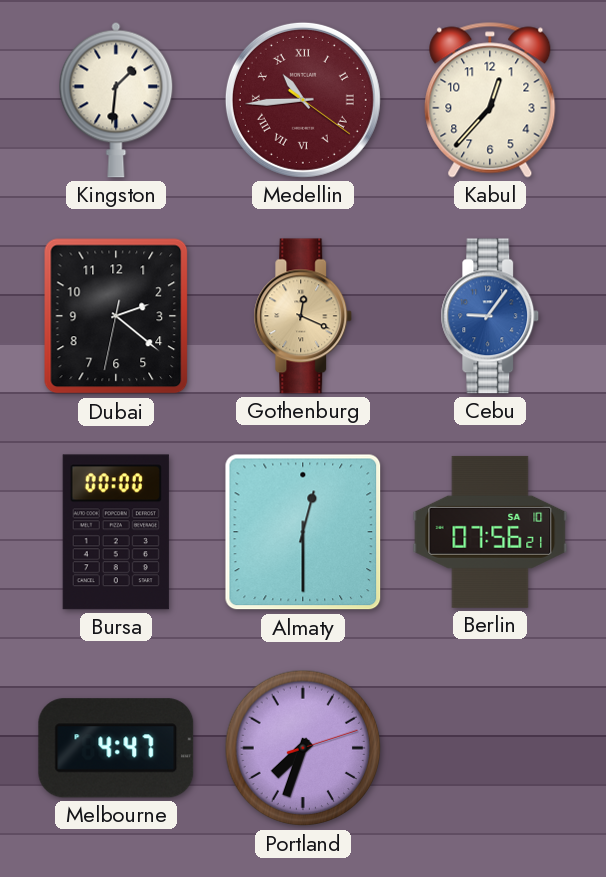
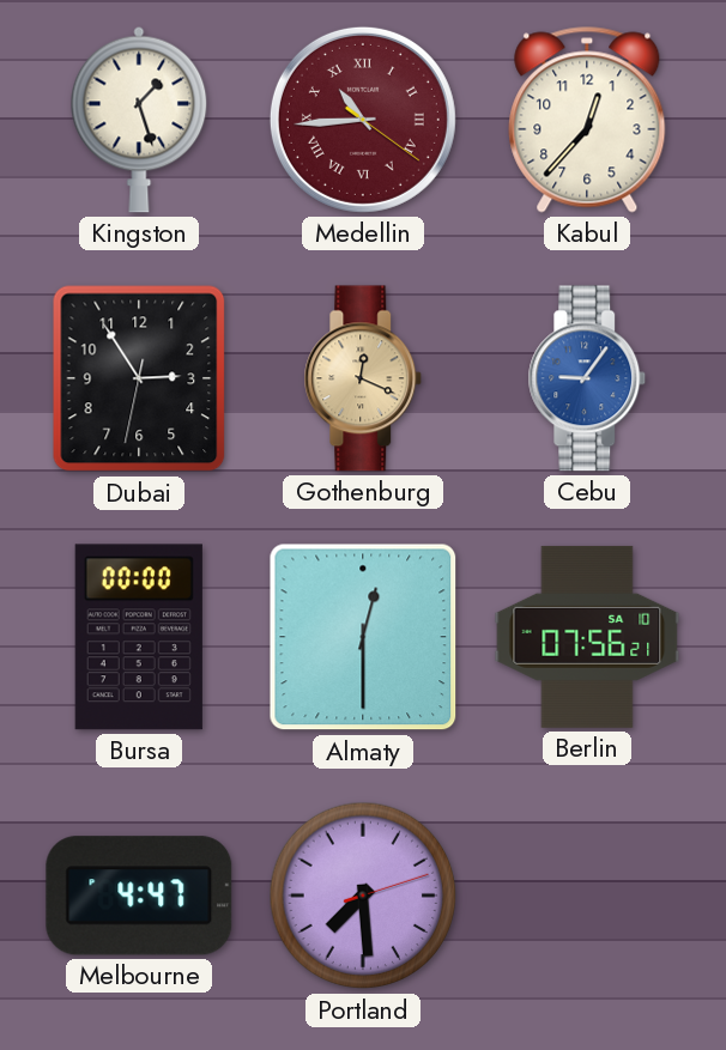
Kingston: 1:31 -> 1:27 (139, 120)
Dubai: 2:21 -> 2:54 (139, 378)
Portland: 7:33 -> 7:29 (363, 896)
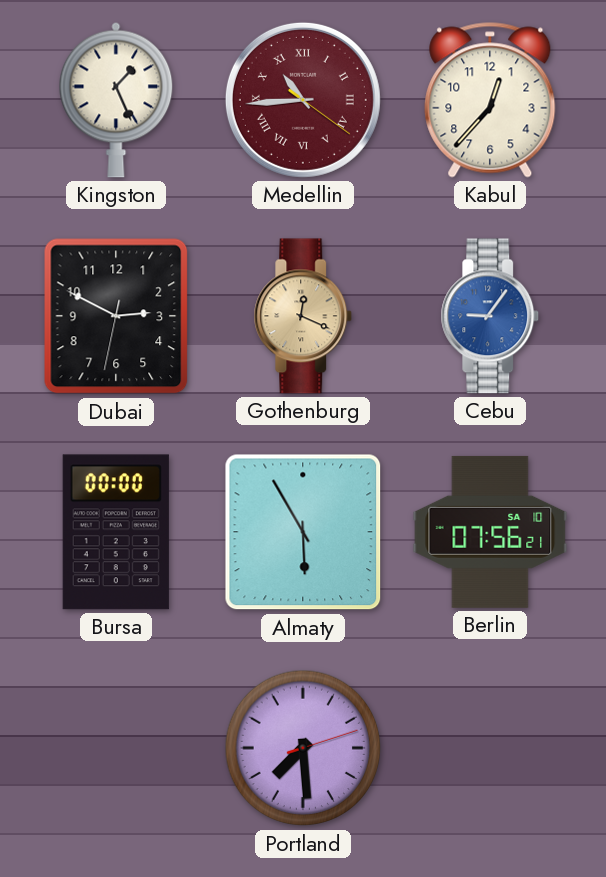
Kingston: 1:27 -> 1:26 (116, 100)
Dubai: 2:54 -> 2:49 (116, 316)
Almaty: 12:30 -> 5:55 (303, 532)
Melbourne: 4:47 -> none (139, 896)
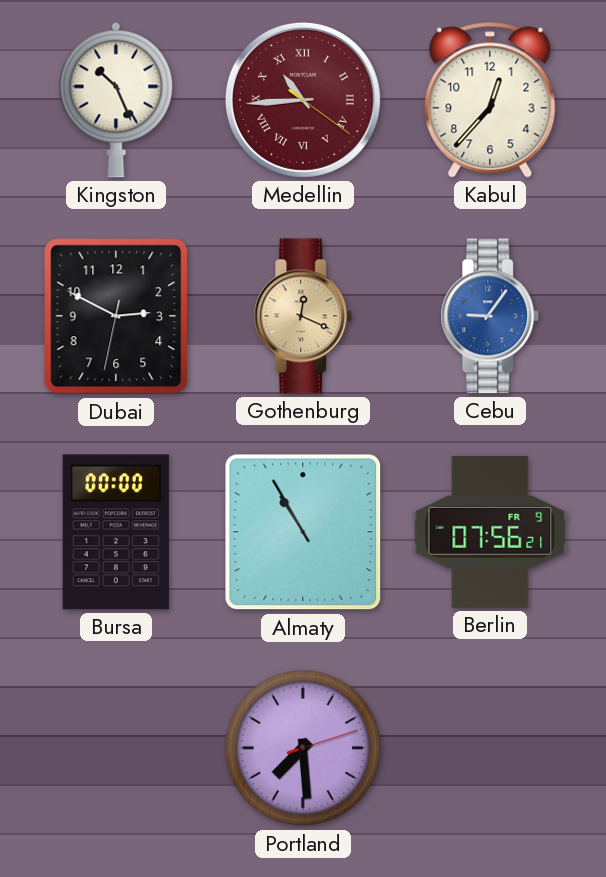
Kingston: 1:26 -> 10:26 (116, 100)
Almaty: 5:55 -> 10:55 (303, 532)
Berlin date: SA 10 -> FR 9 (490, 532)
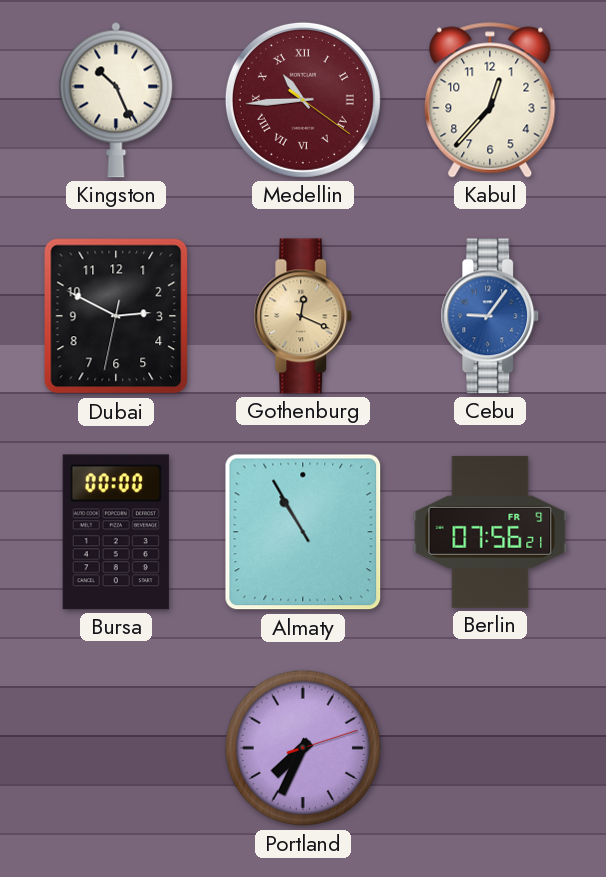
Portland: 7:29 -> 7:34 (303, 748)
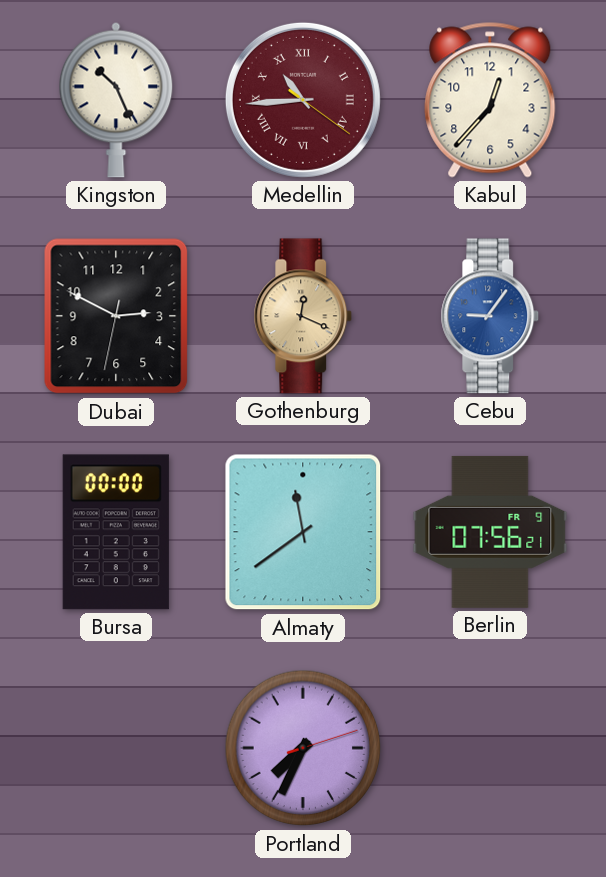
Almaty: 10:55 -> 11:39 (303, 532)
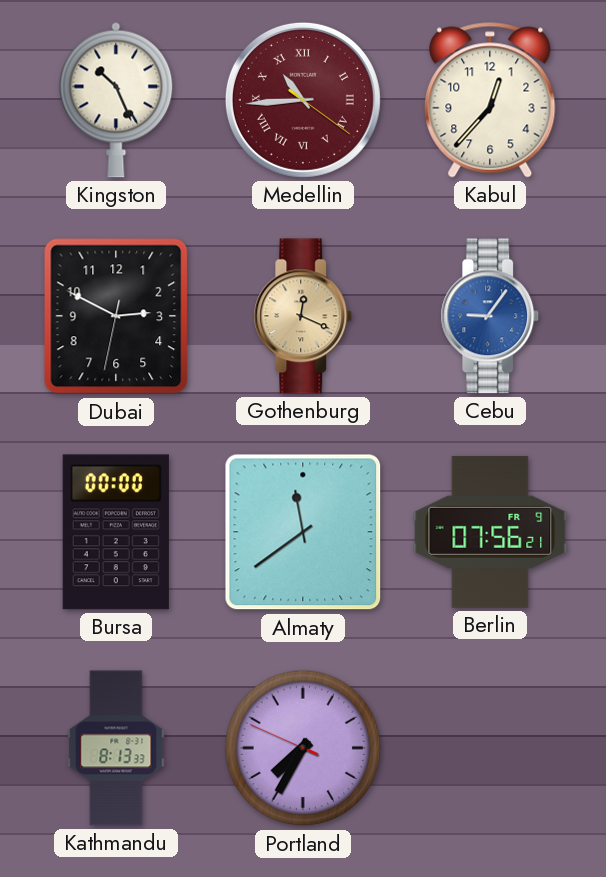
Kathmandu: none -> 8:13 (116, 748)
Portland: 7:34:12 -> 7:34:49 (303, 748)
